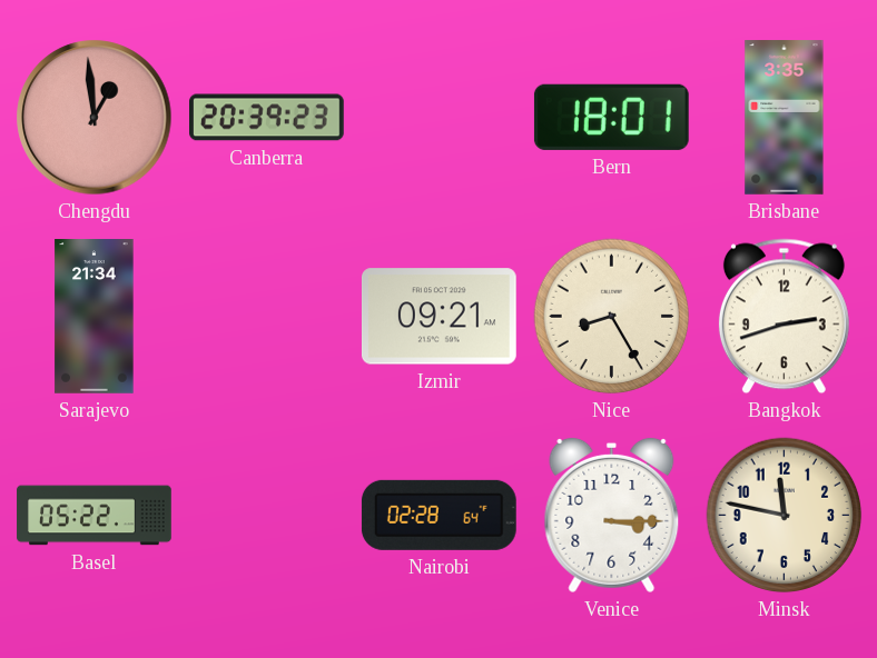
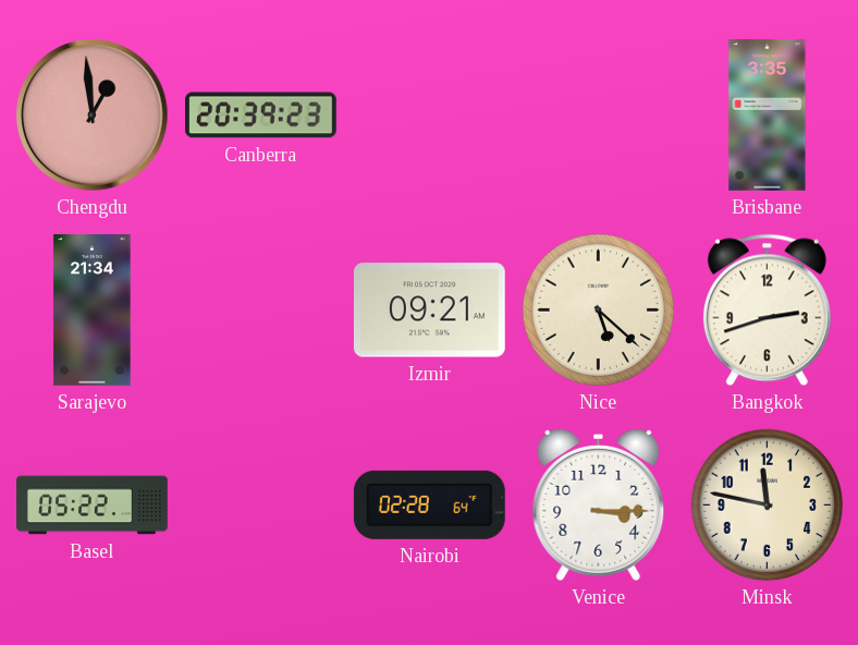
Bern: 18:01 -> none (611, 117)
Nice: 8:25 -> 5:22 (599, 311)
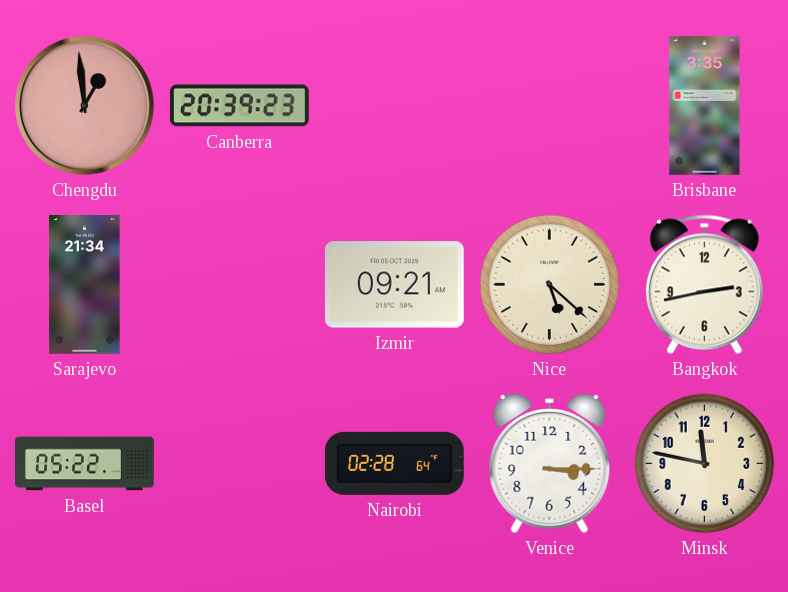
Bangkok: 2:42 -> 2:43 (704, 285)
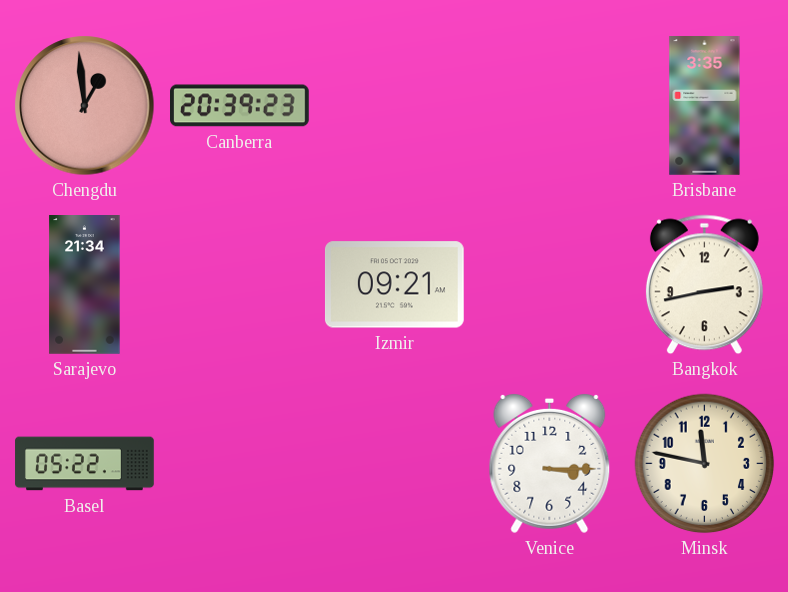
Nice: 5:22 -> none (550, 285)
Nairobi: 02:28 -> none (394, 463)
